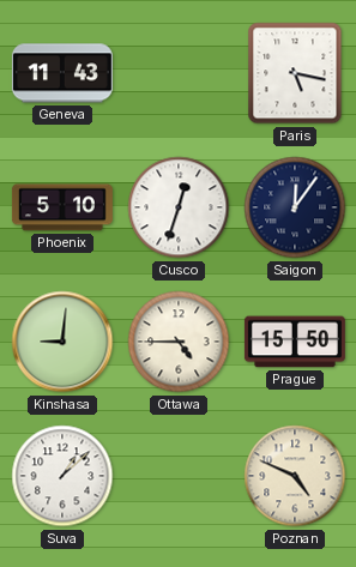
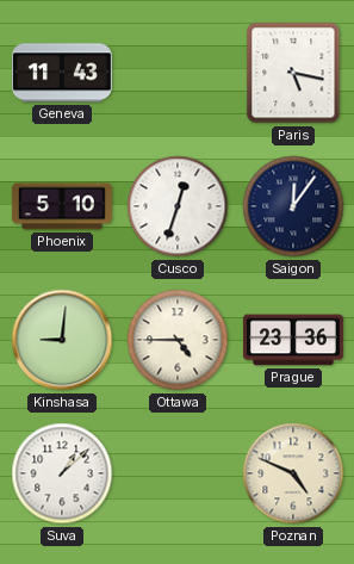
Prague: 15:50 -> 23:36 (293, 340)
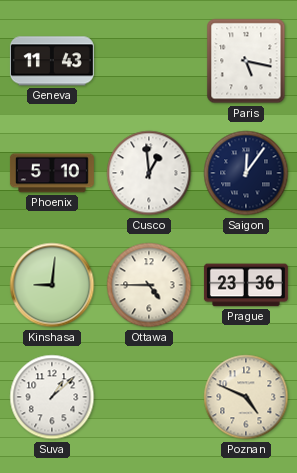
Cusco: 12:33 -> 12:59 (149, 173)
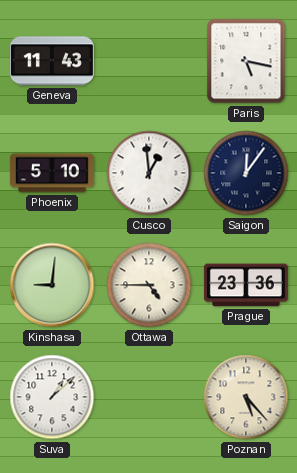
Poznan: 4:49 -> 5:23 (246, 397)
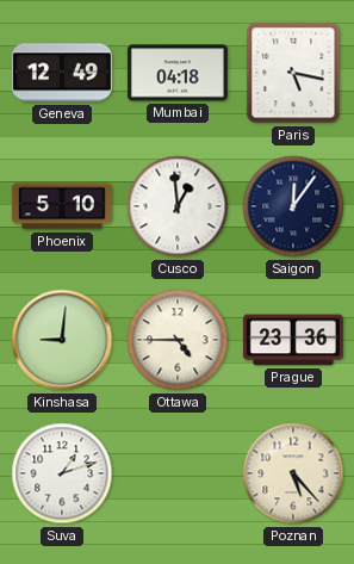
Geneva: 11:43 -> 12:49 (62, 73)
Mumbai: none -> 04:18 (178, 73)
Suva: 1:08 -> 1:12 (62, 473)
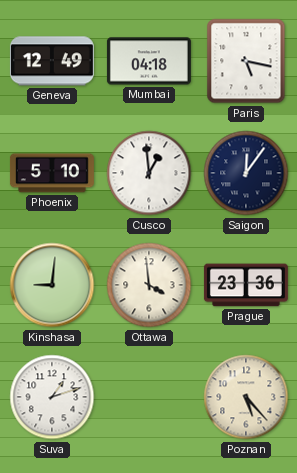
Ottawa: 4:45 -> 3:59 (149, 285)
